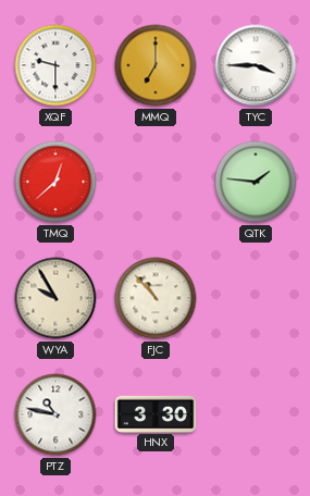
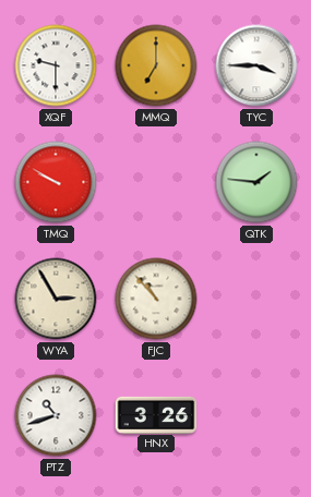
TMQ: 12:38 -> 9:50 (56, 182)
WYA: 9:55 -> 2:55 (56, 299)
PTZ: 10:47 -> 10:42 (56, 415)
HNX: 3:30 -> 3:26 (156, 414)
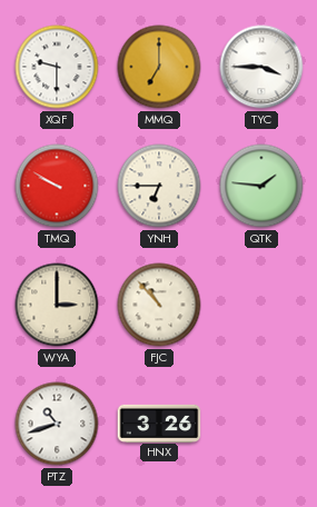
YNH: none -> 6:45 (159, 186)
WYA: 2:55 -> 3:00 (57, 305)
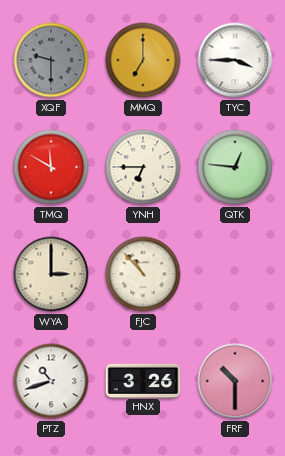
XQF dial: white -> grey (51, 60)
TMQ: 9:50 -> 11:50 (51, 167)
QTK: 1:46 -> 12:46 (235, 167)
FRF: none -> 10:30 (235, 381)
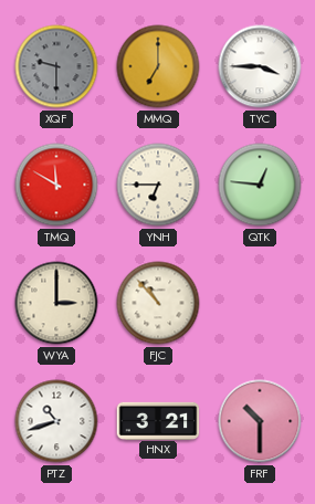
HNX: 3:26 -> 3:21 (158, 420)
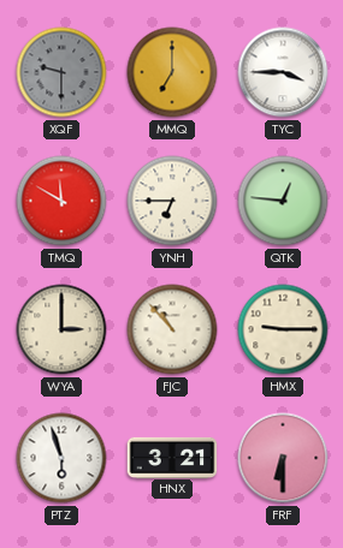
HMX: none -> 9:15 (283, 329)
PTZ: 10:42 -> 5:57 (61, 458)
FRF: 10:30 -> 6:30 (283, 458)
